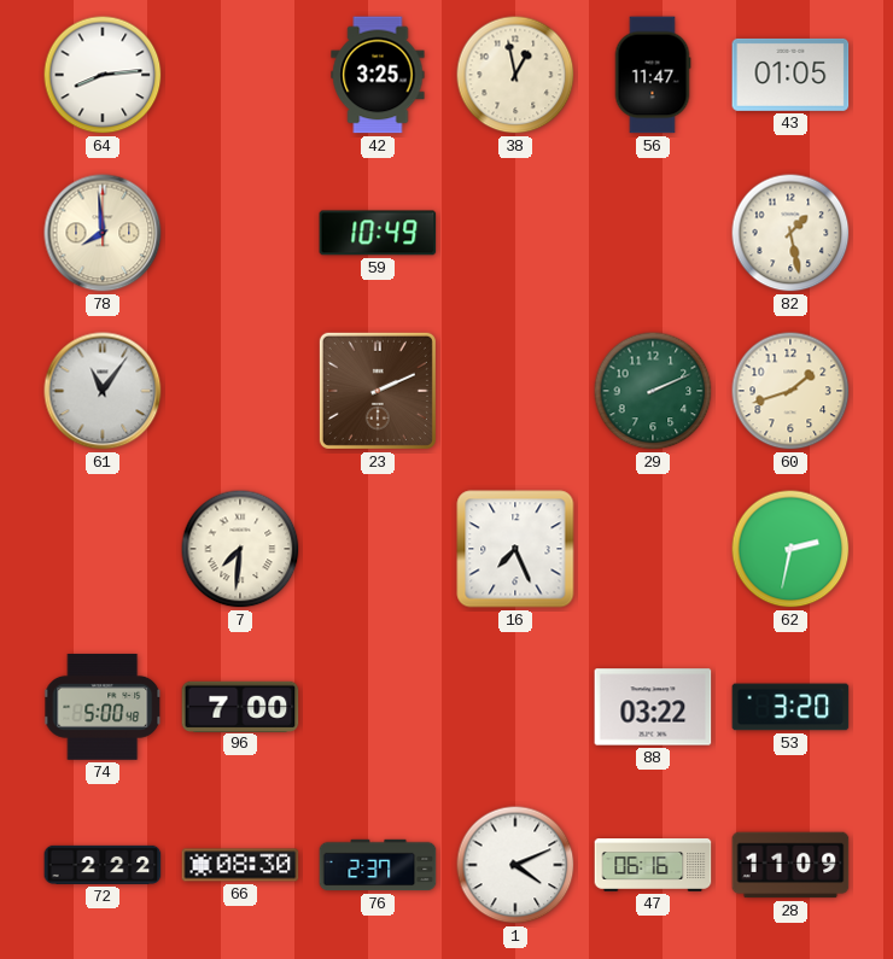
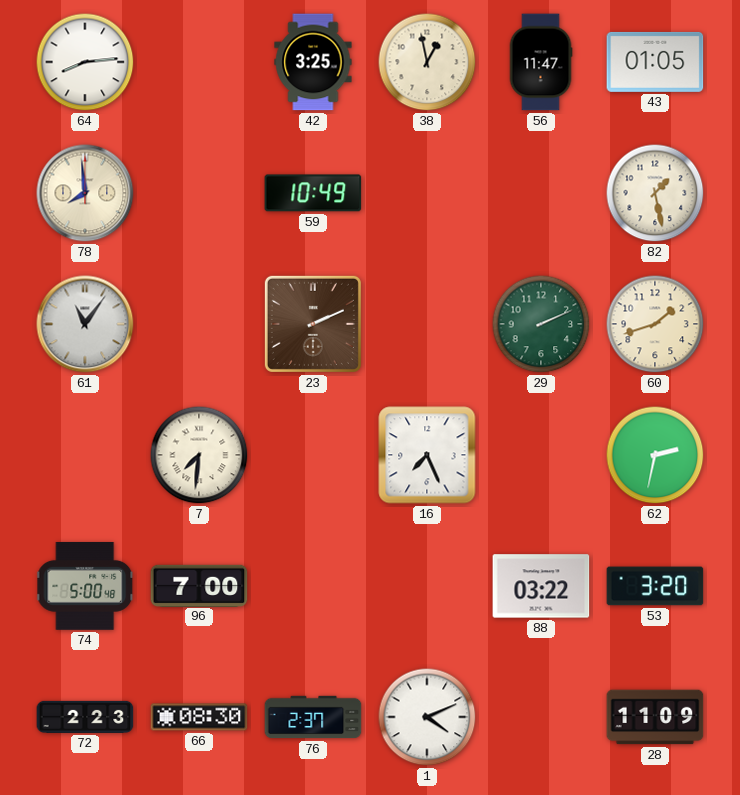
72: 2:22 -> 2:23 (85, 717)
47: 06:16 -> none (653, 866)
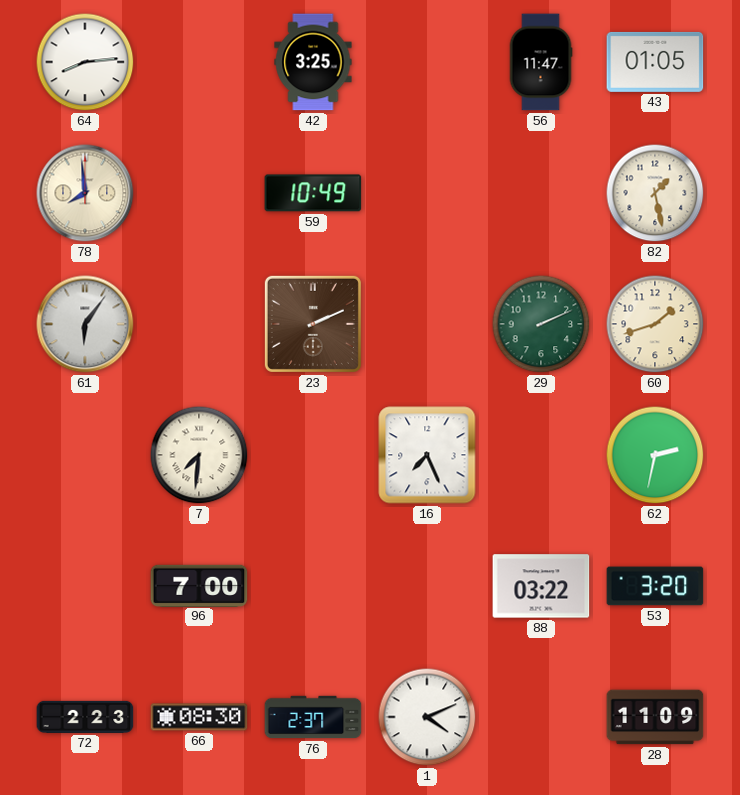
38: 12:58 -> none (427, 62)
61: 11:06 -> 6:06 (85, 324)
74: 5:00 -> none (86, 586)
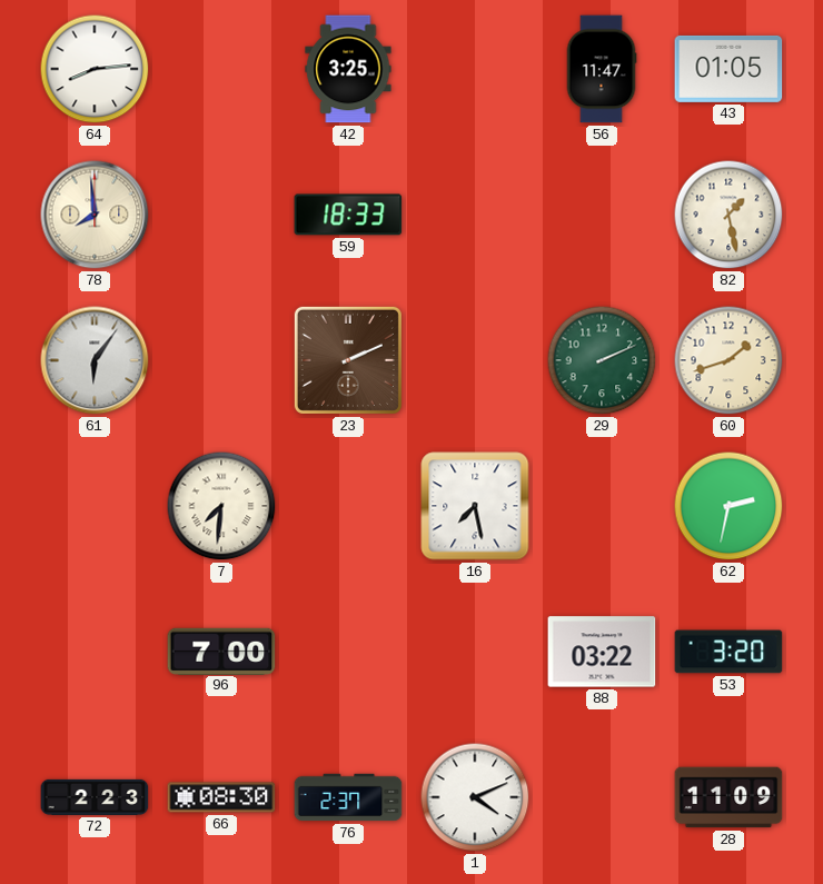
59: 10:49 -> 18:33 (348, 215)
16: 7:26 -> 7:28 (475, 506)
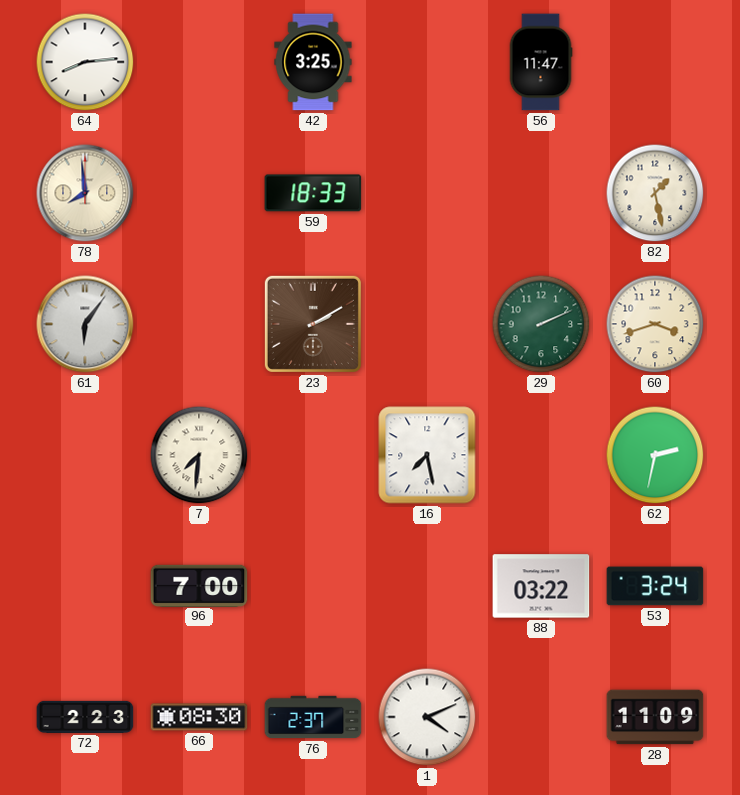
43: 01:05 -> none (728, 69)
23: 2:11 -> 2:10 (313, 324)
60: 1:42 -> 3:42 (655, 324)
53: 3:20 -> 3:24 (655, 586)
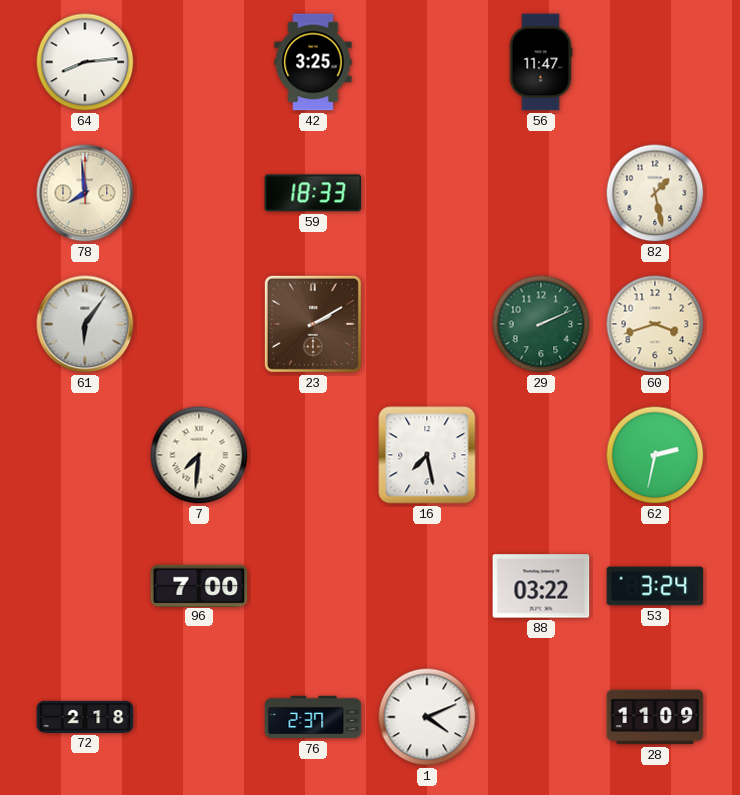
72: 2:23 -> 2:18 (85, 717)
66: 08:30 -> none (199, 717)
